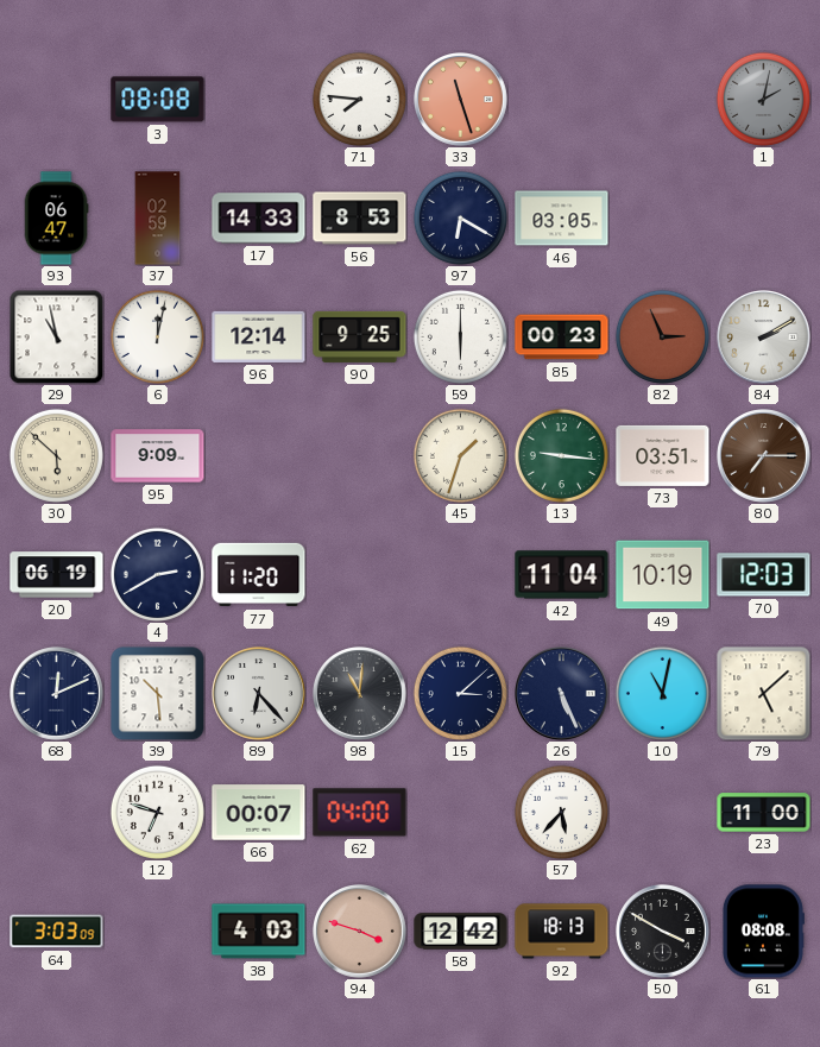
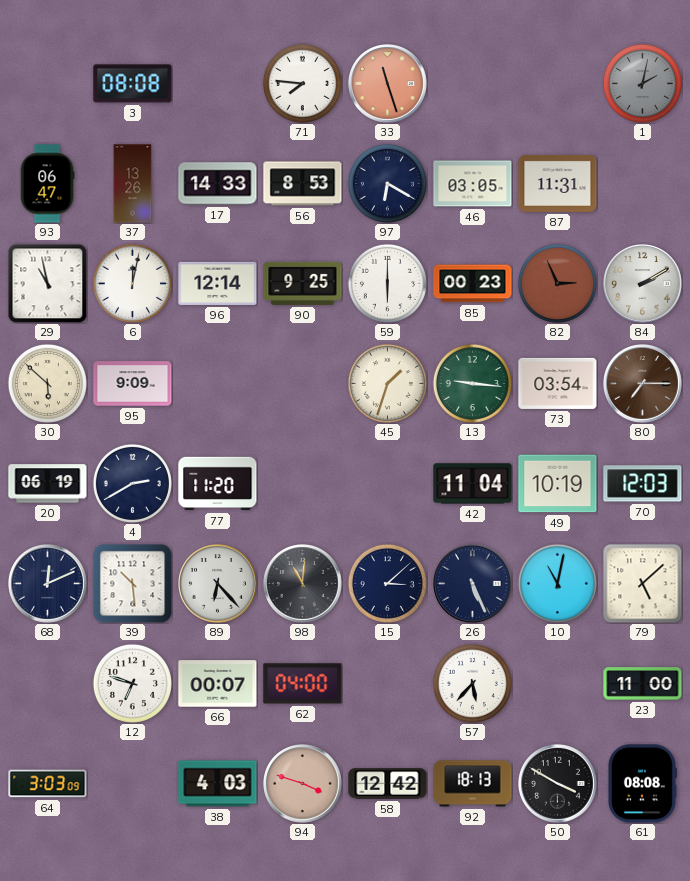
37: 02:59 -> 13:26 (133, 184)
87: none -> 11:31 (558, 183)
73: 03:51 -> 03:54 (558, 383)
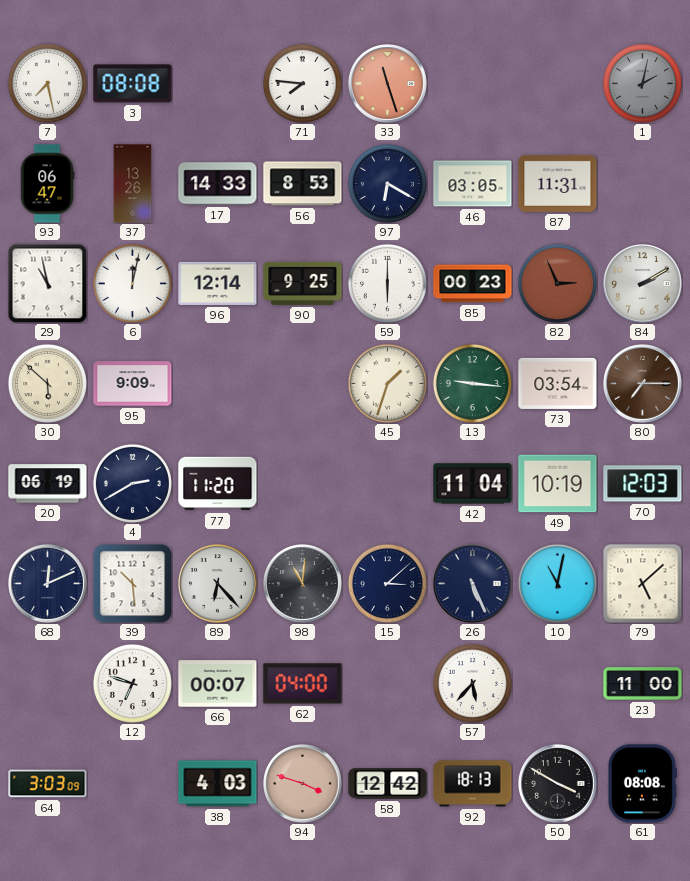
7: none -> 7:28 (47, 83)
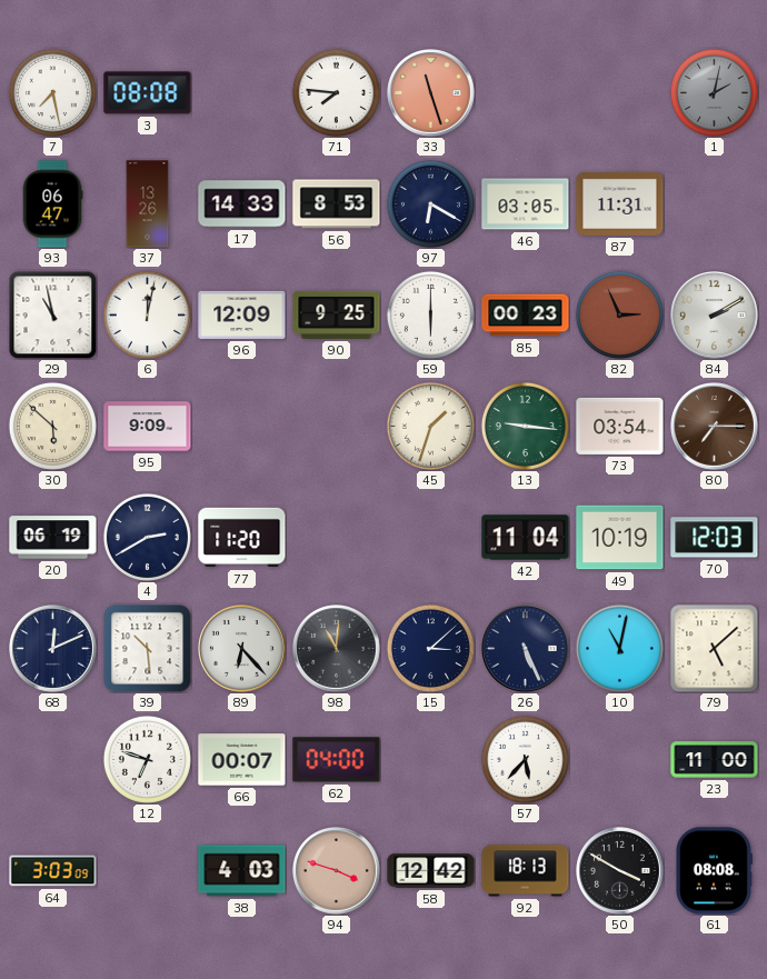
96: 12:14 -> 12:09 (242, 314)
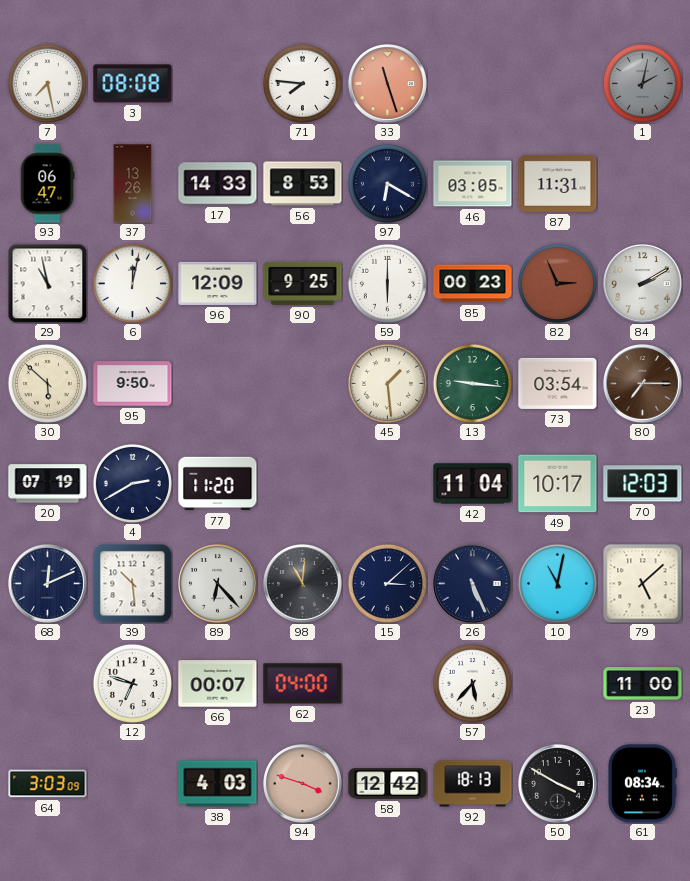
95: 9:09 -> 9:50 (133, 384)
45: 1:33 -> 1:29 (387, 383)
20: 06:19 -> 07:19 (48, 484)
49: 10:19 -> 10:17 (558, 484)
61: 08:08 -> 08:34 (642, 784)
